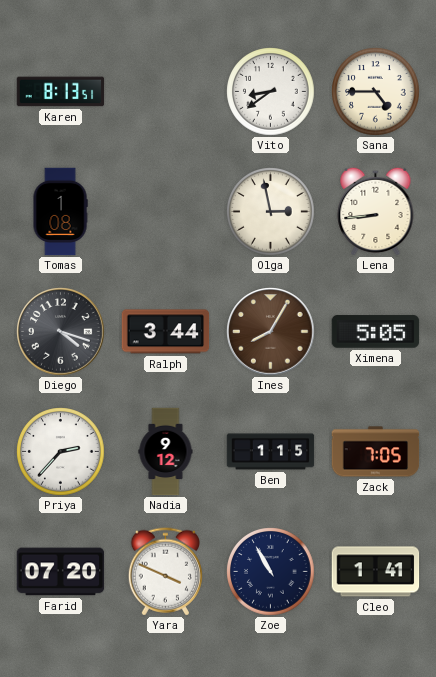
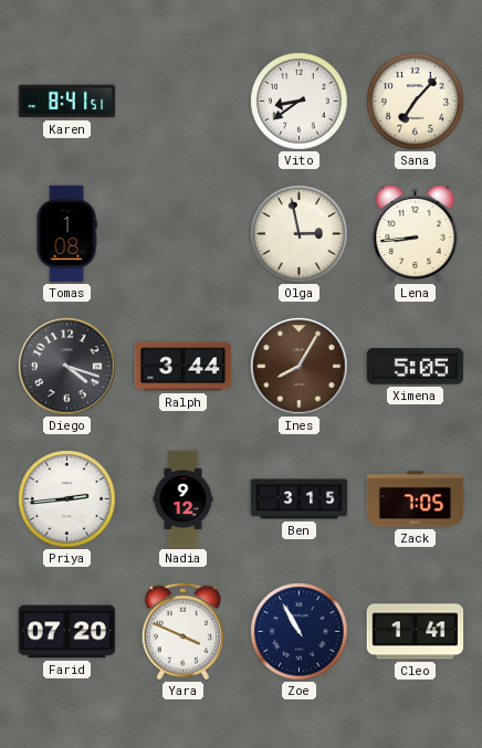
Karen: 8:13 -> 8:41 (67, 102)
Sana: 4:45 -> 7:07 (416, 102)
Priya: 2:37 -> 2:44 (67, 499)
Ben: 1:15 -> 3:15 (300, 499)
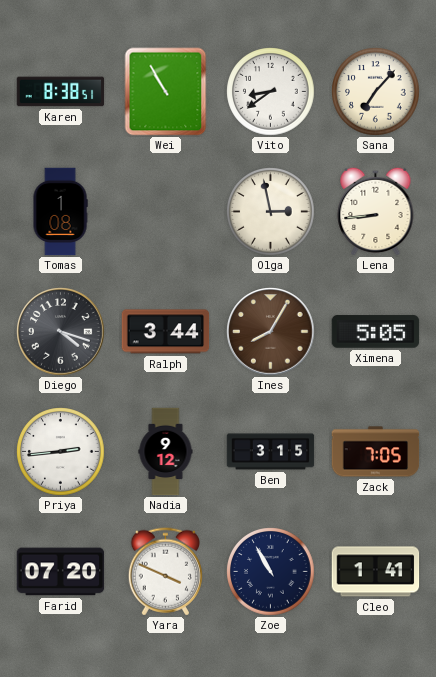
Karen: 8:41 -> 8:38 (61, 92)
Wei: none -> 10:55 (166, 92)
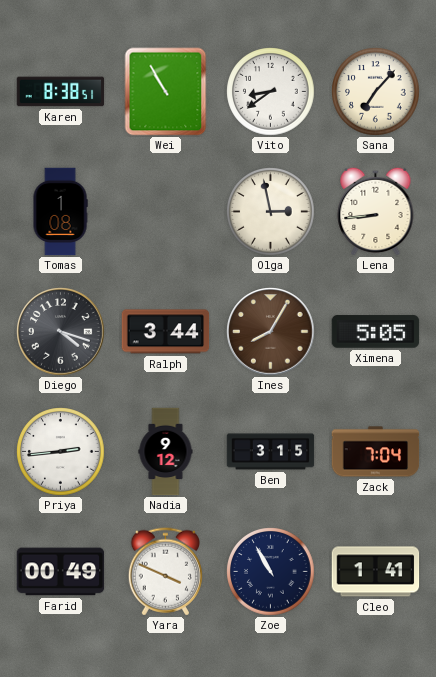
Zack: 7:05 -> 7:04 (376, 452)
Farid: 07:20 -> 00:49 (61, 572)
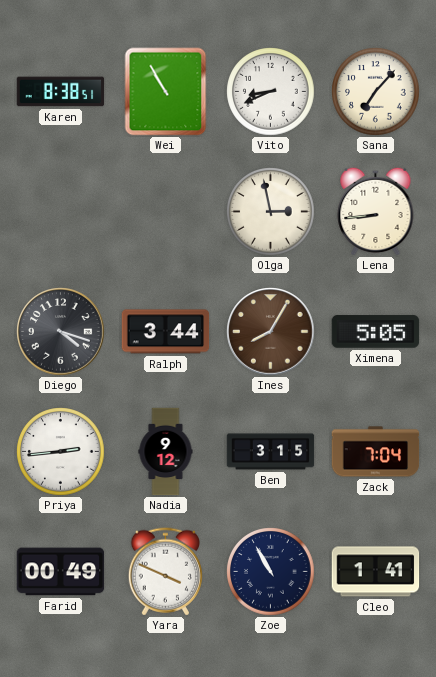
Vito: 8:39 -> 8:41 (271, 92)
Tomas: 1:08 -> none (60, 212)
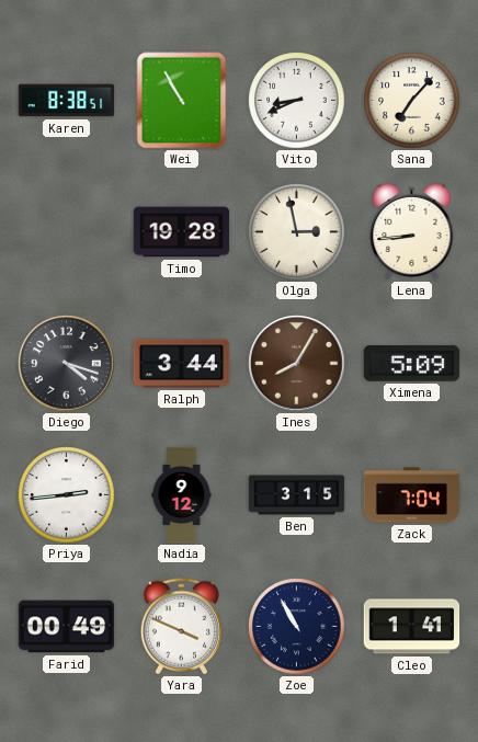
Timo: none -> 19:28 (182, 232)
Ximena: 5:05 -> 5:09 (412, 364)
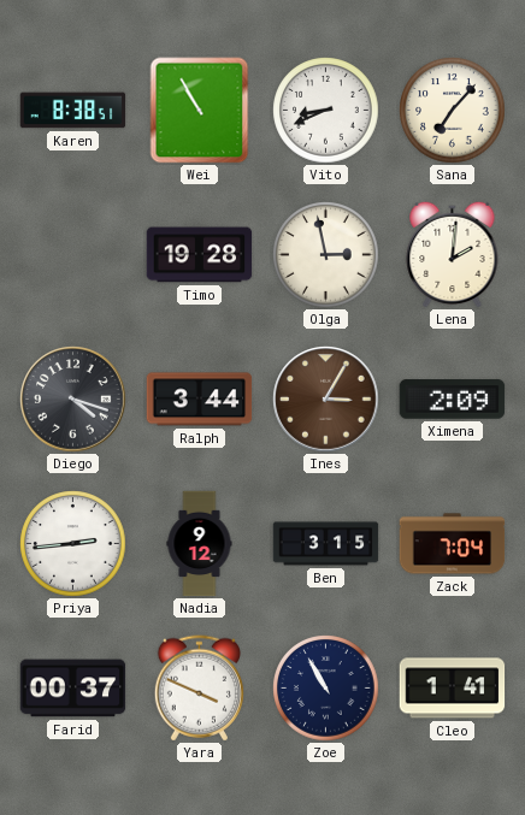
Lena: 8:44 -> 2:01 (453, 254)
Ines: 8:05 -> 3:05 (326, 400)
Ximena: 5:09 -> 2:09 (453, 400)
Farid: 00:49 -> 00:37 (73, 689)
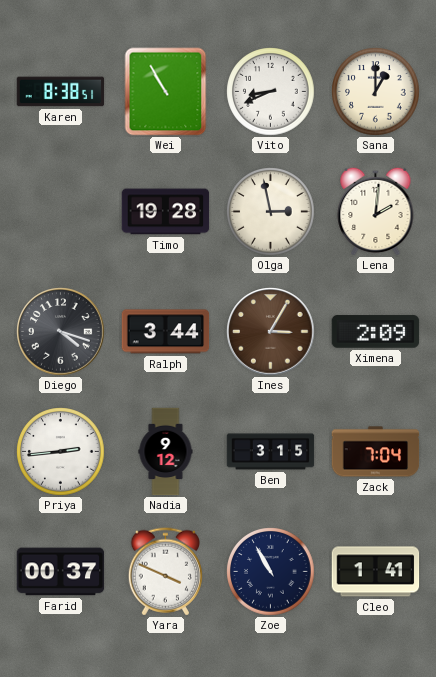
Sana: 7:07 -> 1:00 (376, 92)
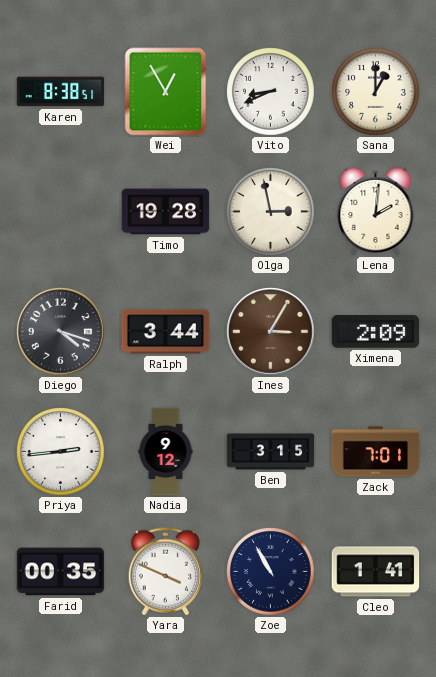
Wei: 10:55 -> 12:55 (166, 92)
Zack: 7:04 -> 7:01 (376, 452)
Farid: 00:37 -> 00:35 (61, 572)
